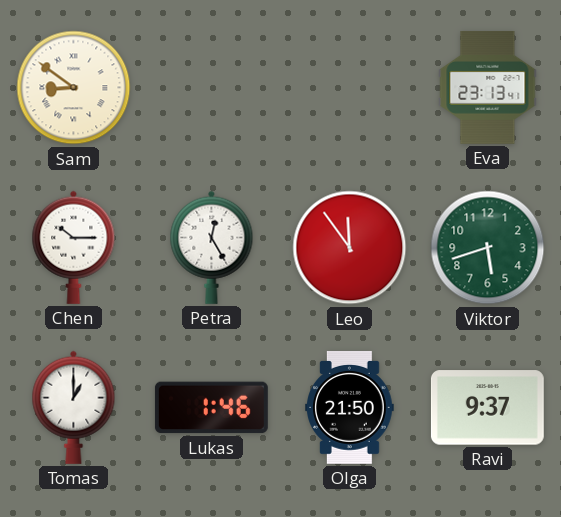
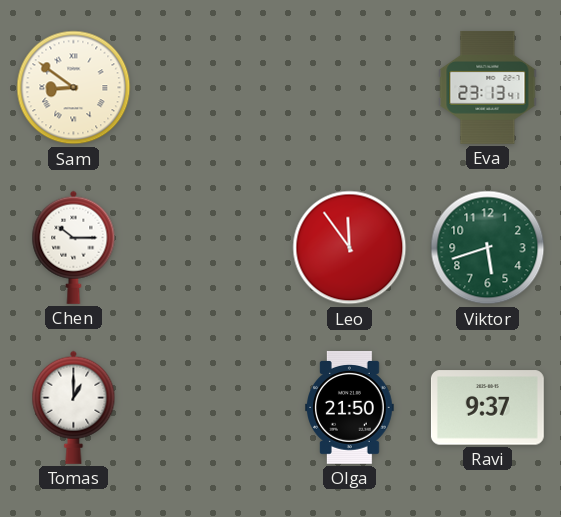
Petra: 12:25 -> none (212, 247)
Lukas: 1:46 -> none (211, 408)
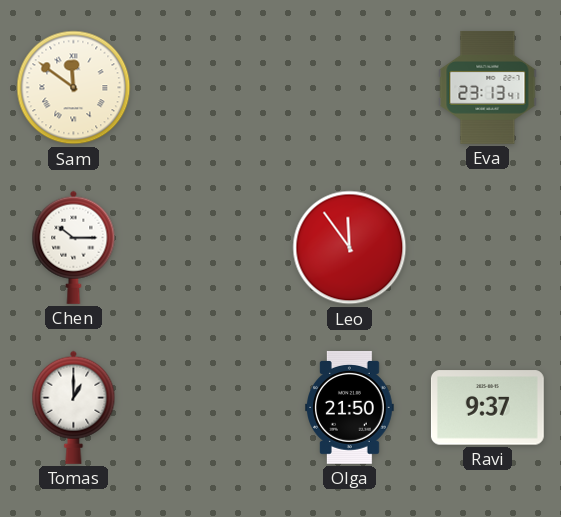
Sam: 8:51 -> 11:51 (74, 88)
Viktor: 5:42 -> none (488, 248)
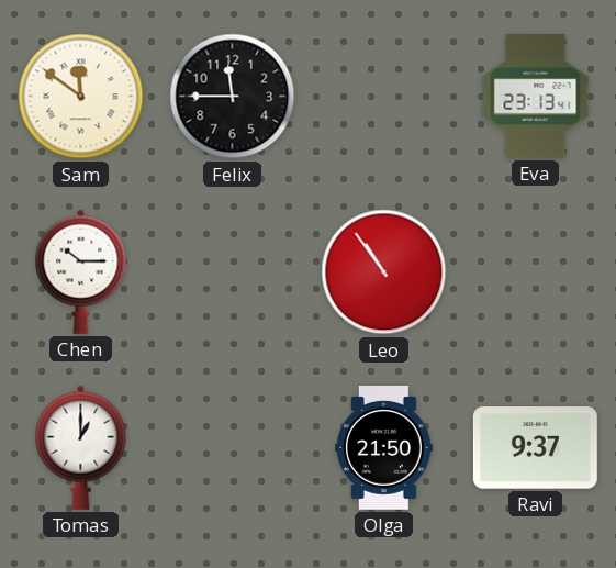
Felix: none -> 11:45 (233, 97)
Leo: 11:54 -> 10:54 (384, 272)
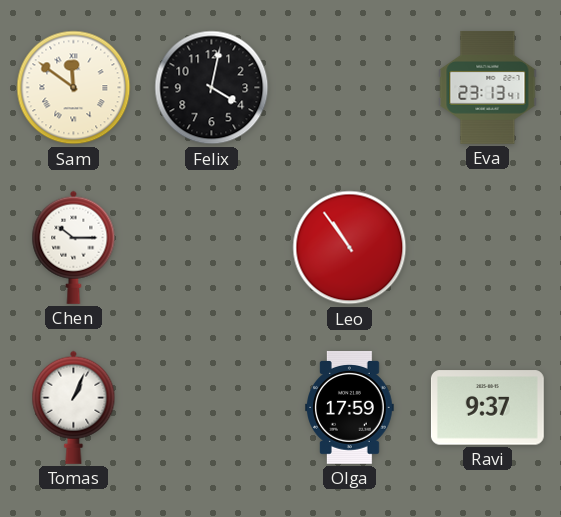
Felix: 11:45 -> 4:02 (212, 88)
Tomas: 1:00 -> 1:04 (74, 407)
Olga: 21:50 -> 17:59 (350, 407)
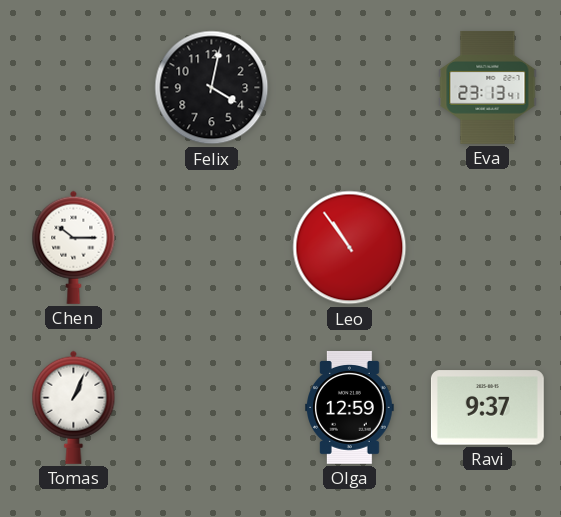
Sam: 11:51 -> none (74, 88)
Olga: 17:59 -> 12:59 (350, 407)
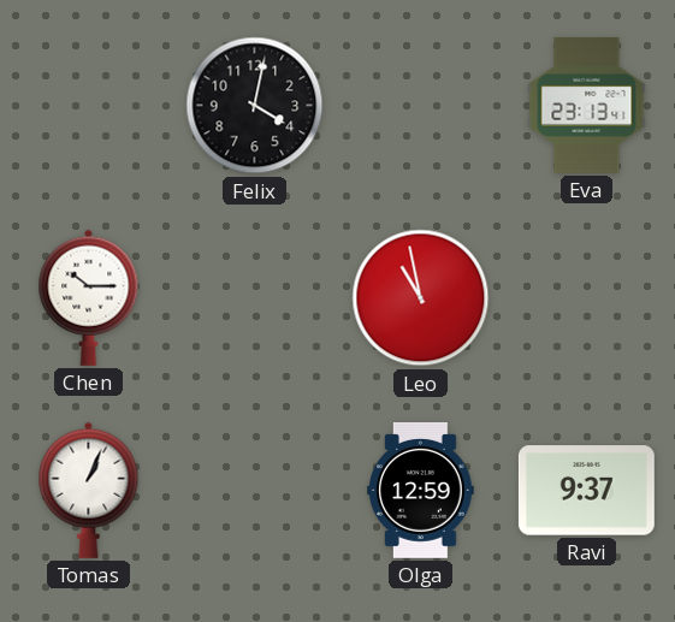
Leo: 10:54 -> 10:58 (421, 298)
